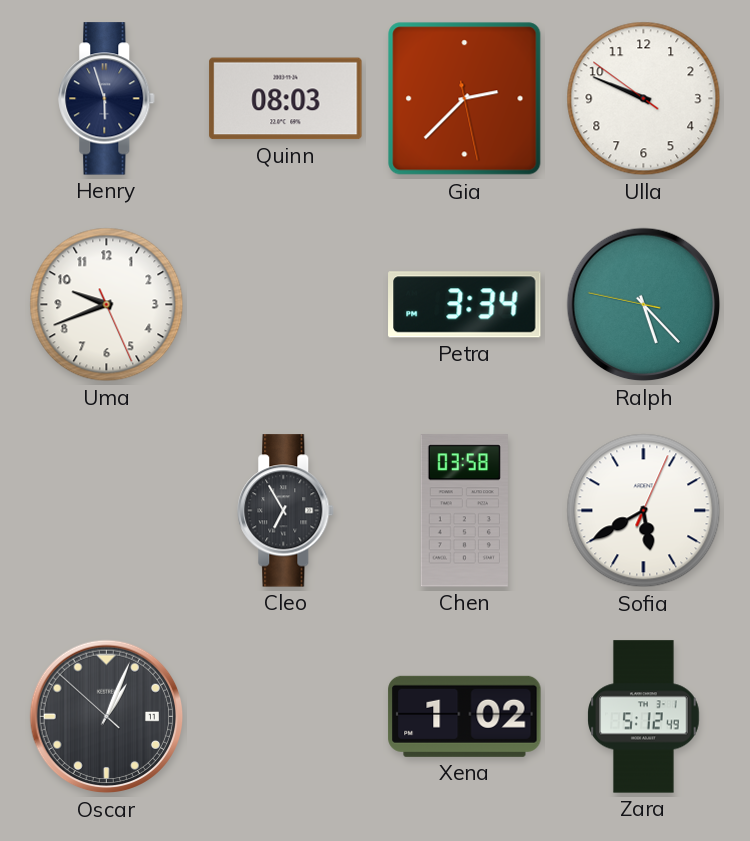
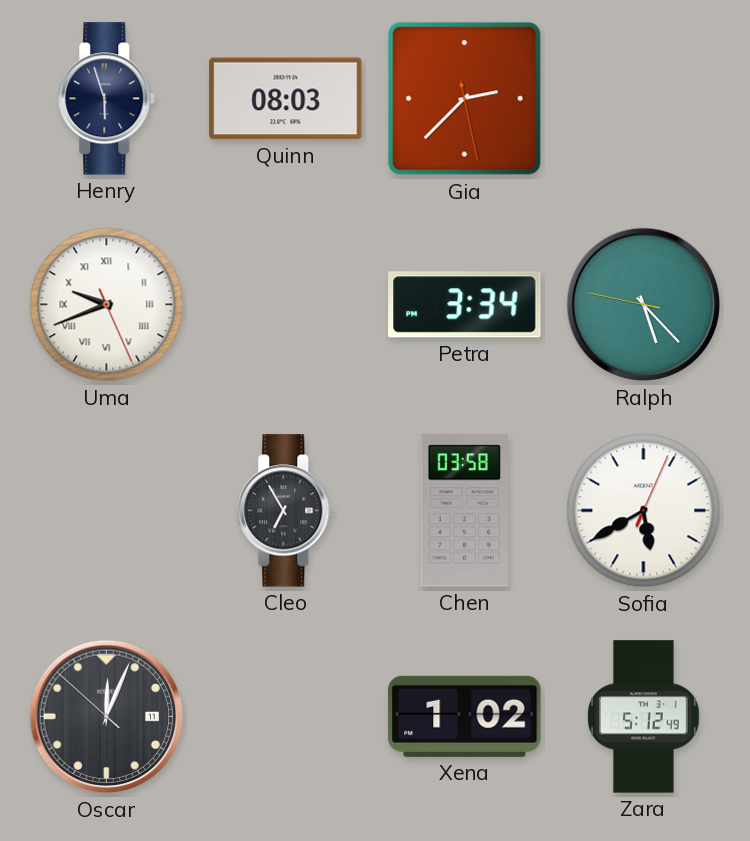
Ulla: 9:48 -> none (644, 99)
Uma numerals: Arabic -> Roman (107, 305)
Oscar: 1:03 -> 12:03 (107, 717)
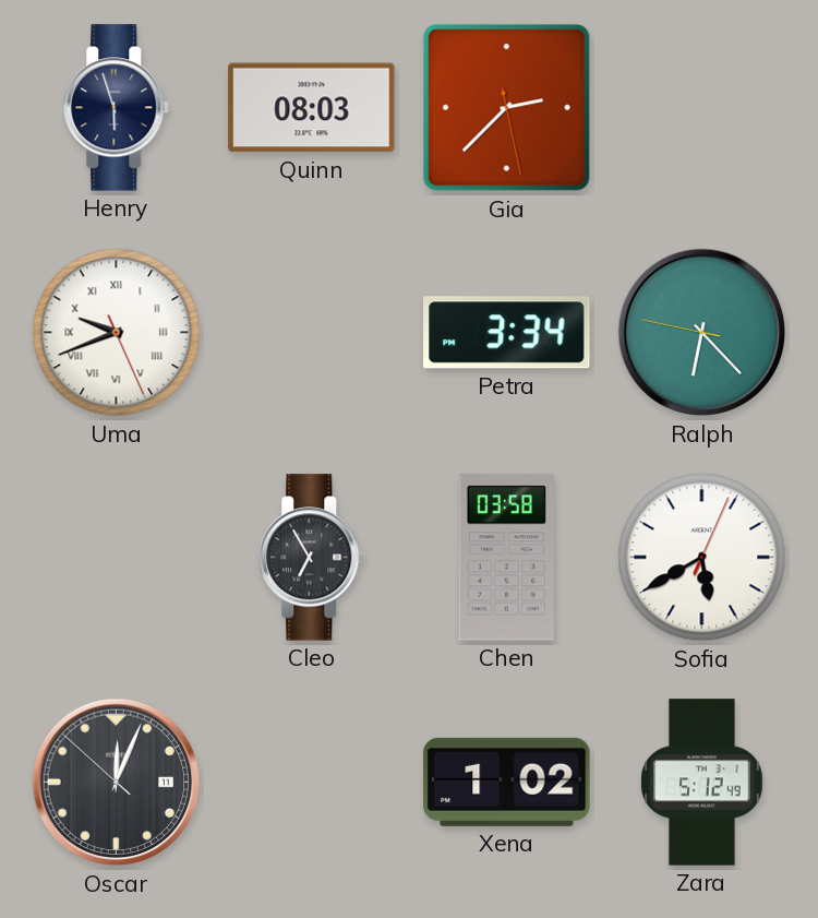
Ralph: 5:22 -> 6:22 (702, 333)
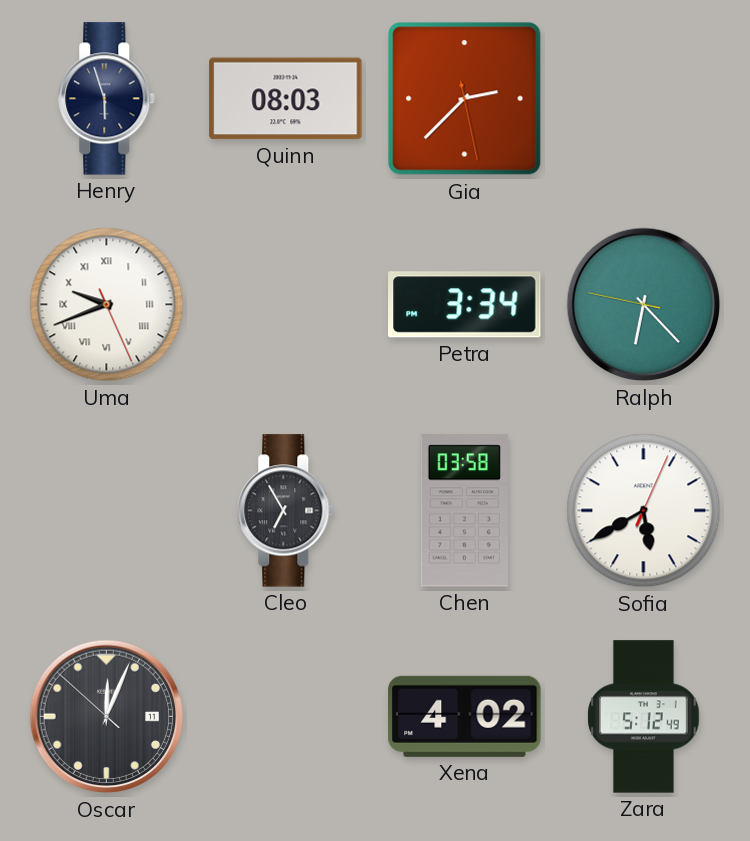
Xena: 1:02 -> 4:02 (465, 716)
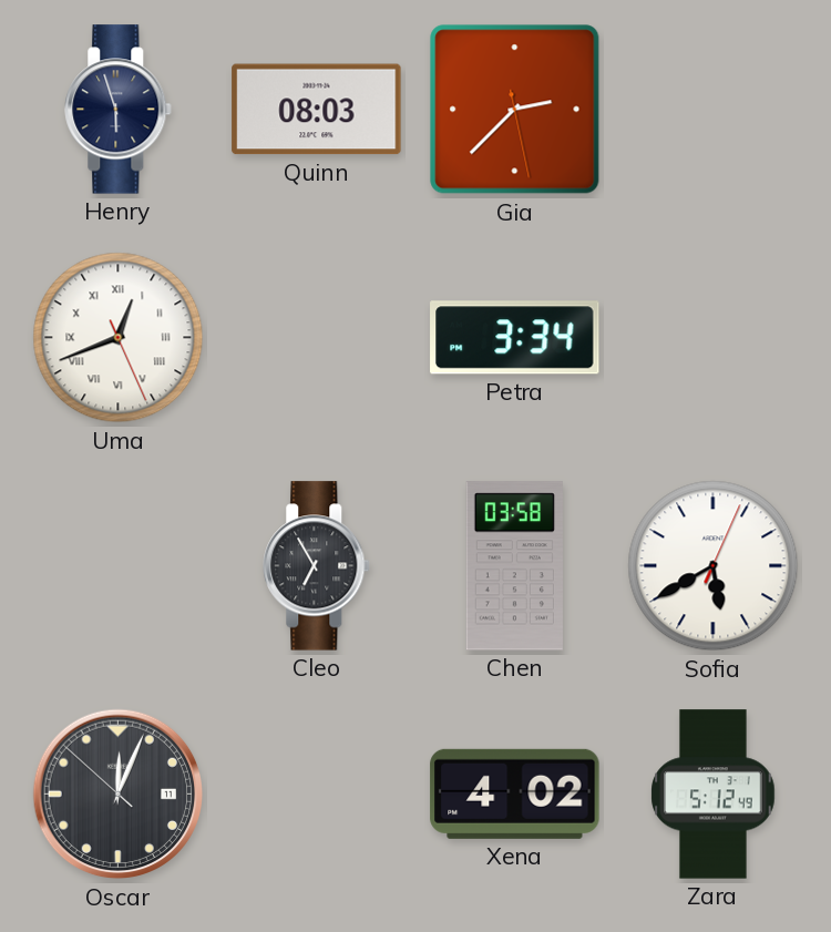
Uma: 9:41 -> 12:41 (119, 338)
Ralph: 6:22 -> none (644, 305)
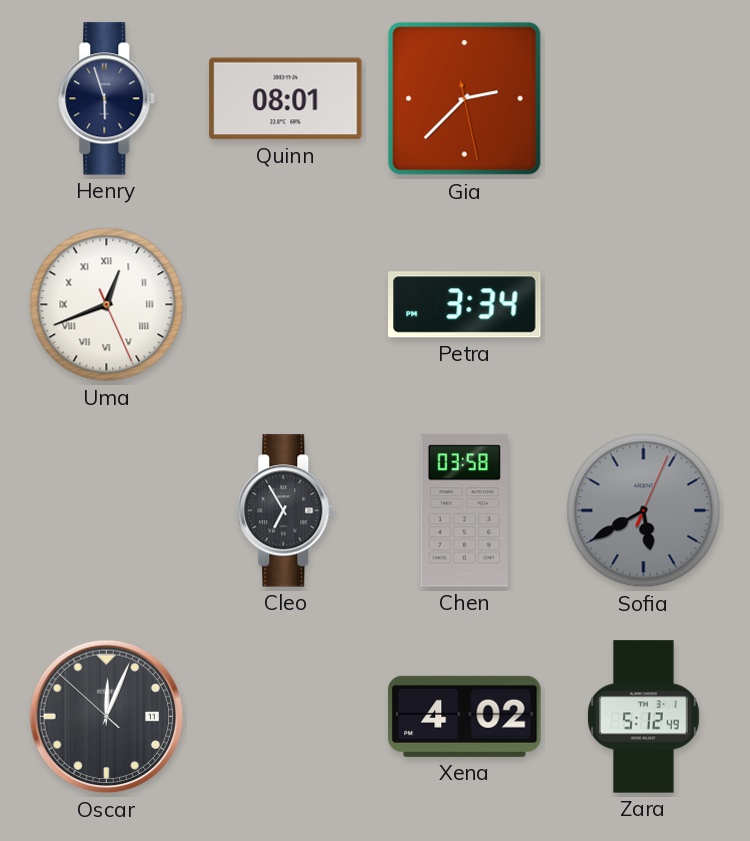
Quinn: 08:03 -> 08:01 (286, 99)
Sofia dial: white -> grey (644, 511)
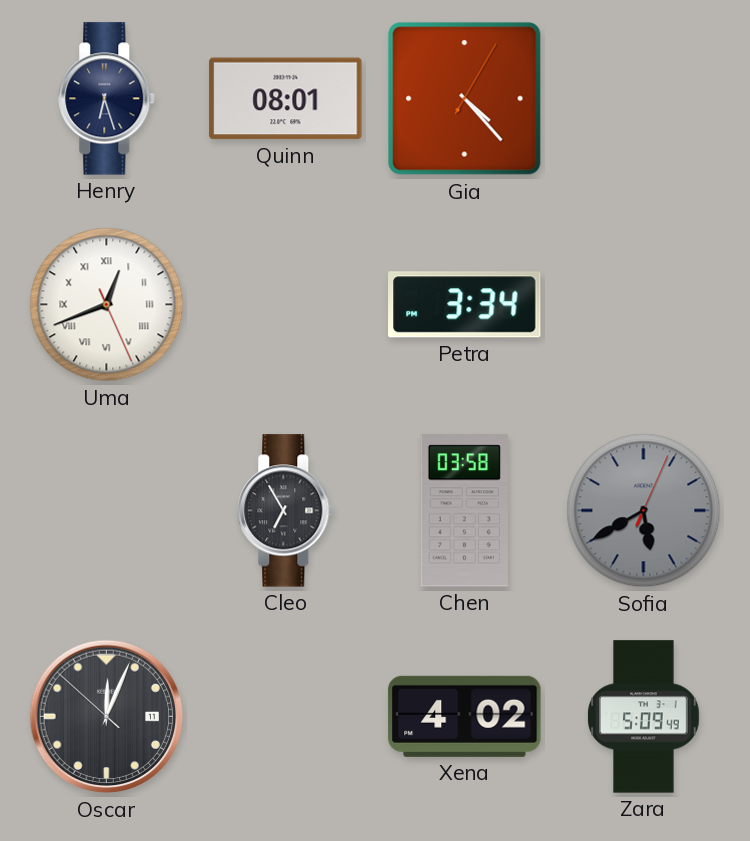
Henry: 5:57 -> 6:27 (107, 99)
Gia: 2:37 -> 4:23 (465, 99)
Zara: 5:12 -> 5:09 (644, 717)
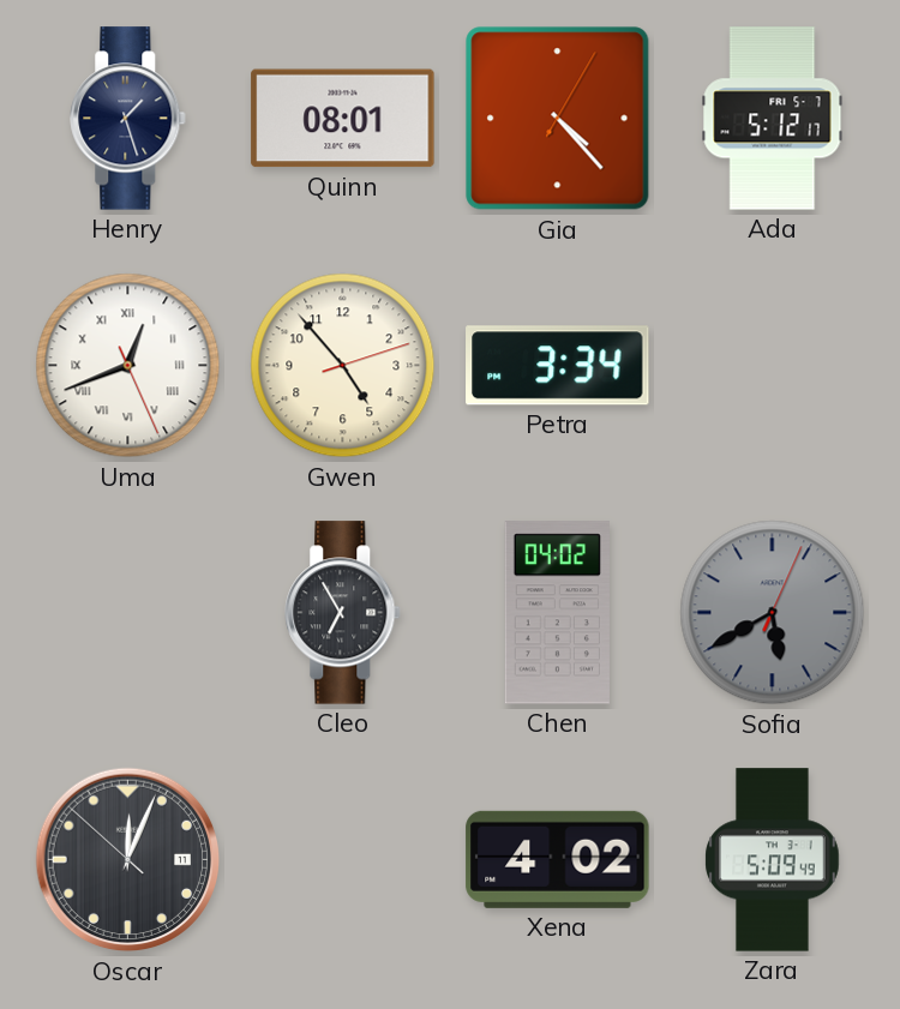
Henry: 6:27 -> 1:27 (128, 119)
Ada: none -> 5:12 (773, 119)
Gwen: none -> 4:53 (343, 366)
Chen: 03:58 -> 04:02 (557, 613)
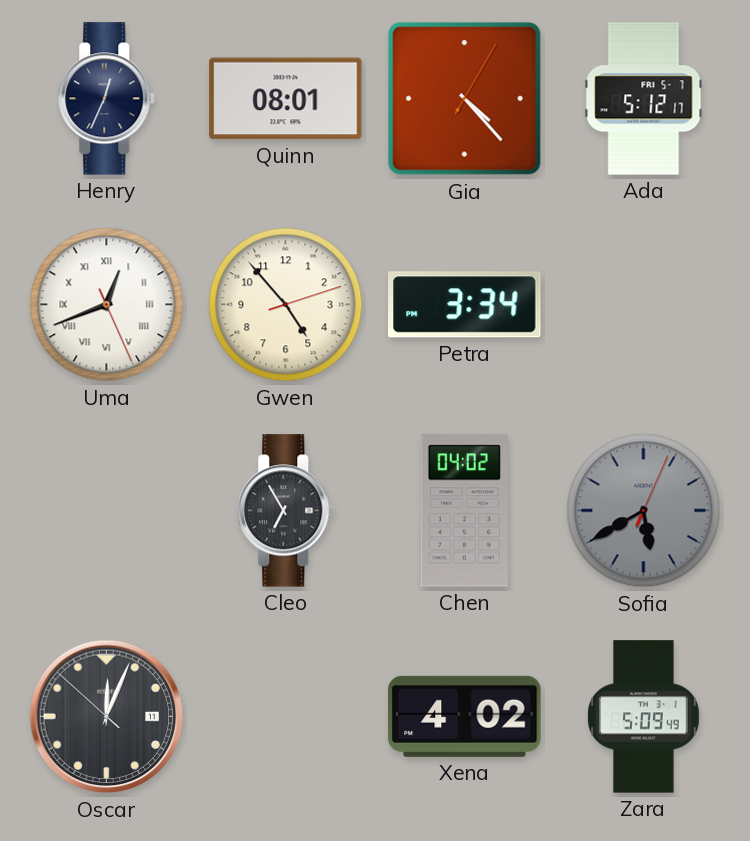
Henry: 1:27 -> 12:34 (107, 99)
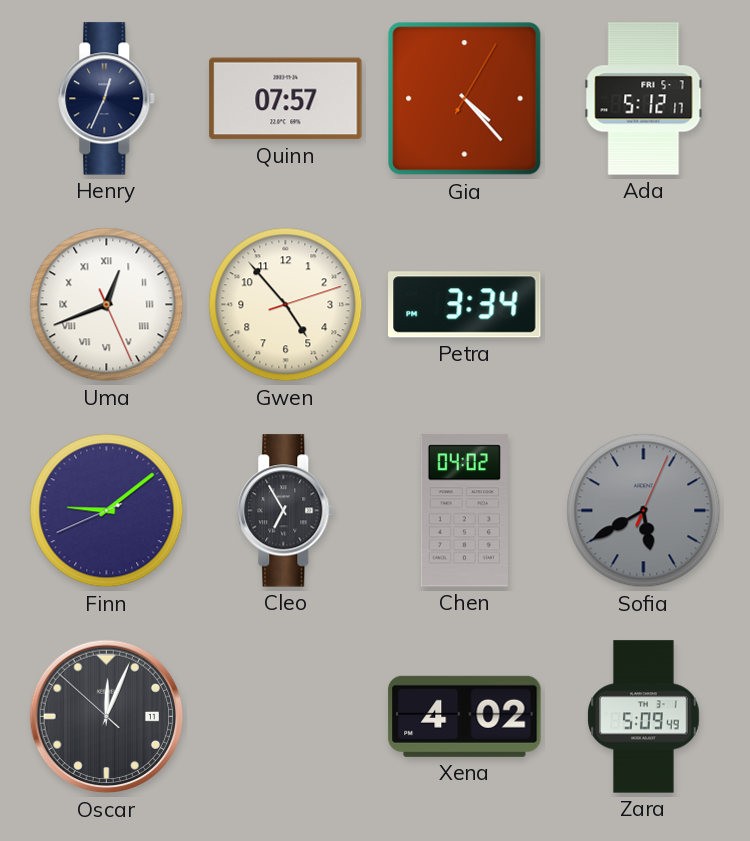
Quinn: 08:01 -> 07:57 (286, 99)
Finn: none -> 9:08 (107, 511)
